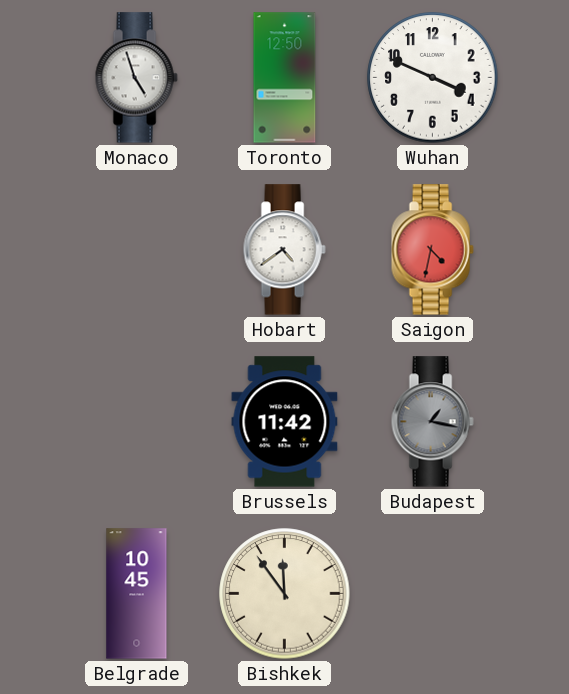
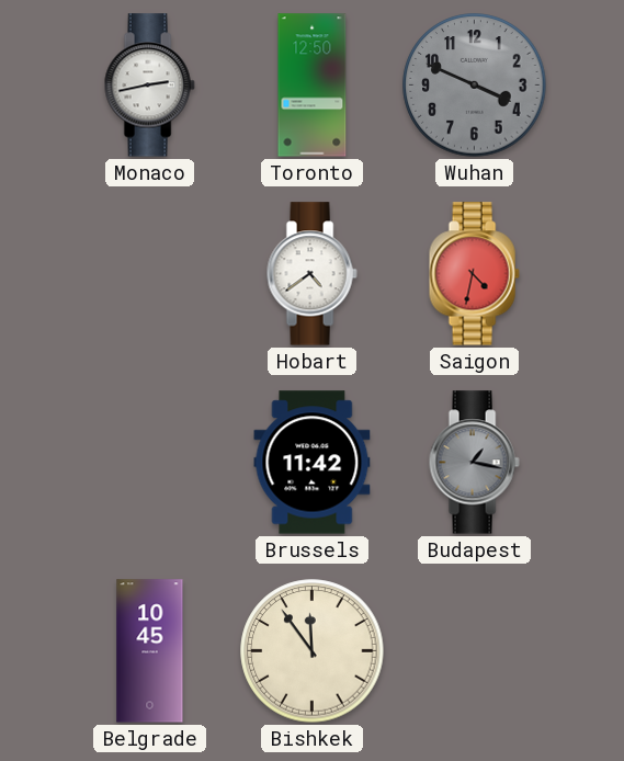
Monaco: 4:57 -> 2:43 (149, 86)
Wuhan dial: white -> grey (475, 86)
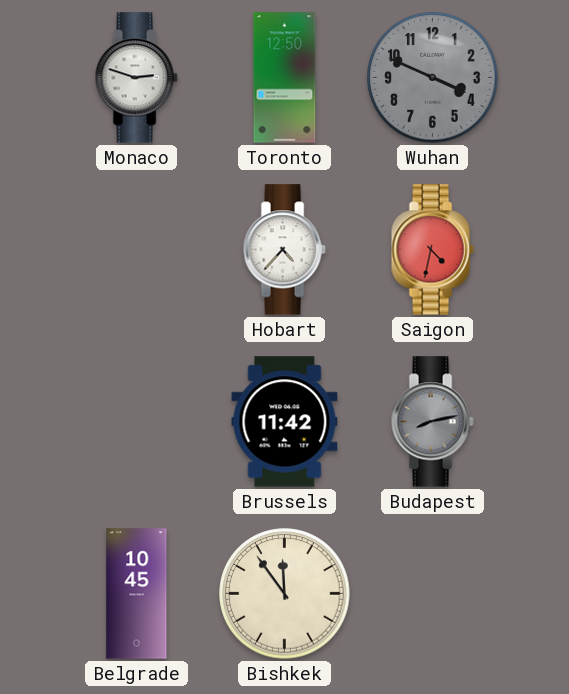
Monaco: 2:43 -> 2:48 (136, 78)
Hobart: 4:39 -> 4:37 (284, 250)
Budapest: 1:17 -> 8:13 (432, 422)
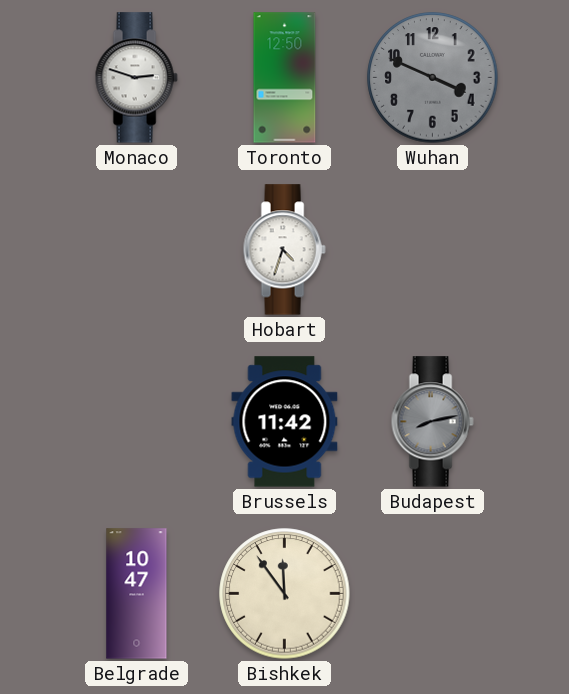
Hobart: 4:37 -> 4:33 (284, 250)
Saigon: 4:32 -> none (432, 250)
Belgrade: 10:45 -> 10:47 (137, 594)
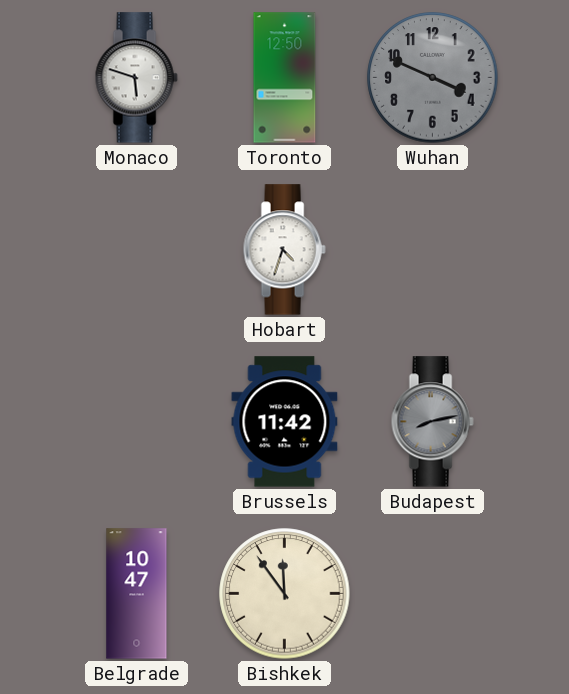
Monaco: 2:48 -> 5:48 (136, 78)
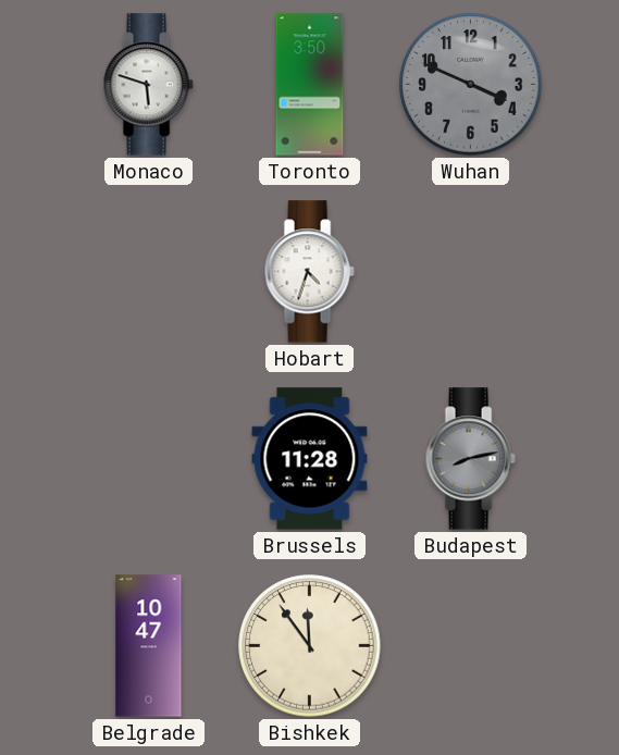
Toronto: 12:50 -> 3:50 (310, 85)
Brussels: 11:42 -> 11:28 (310, 459)
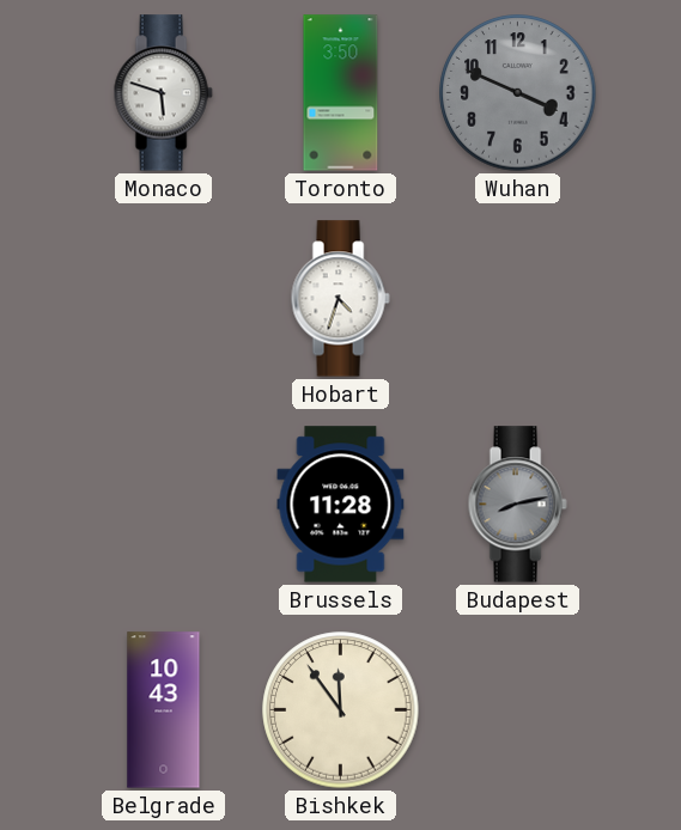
Belgrade: 10:47 -> 10:43 (164, 710)
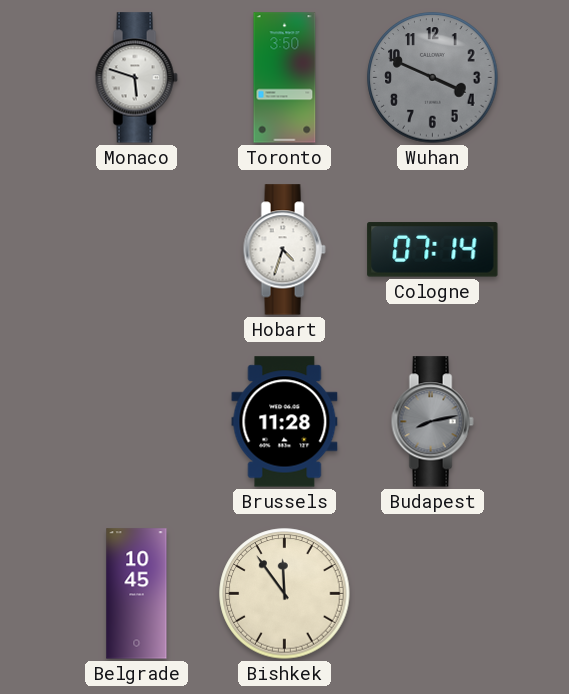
Cologne: none -> 07:14 (433, 250)
Belgrade: 10:43 -> 10:45 (137, 594)
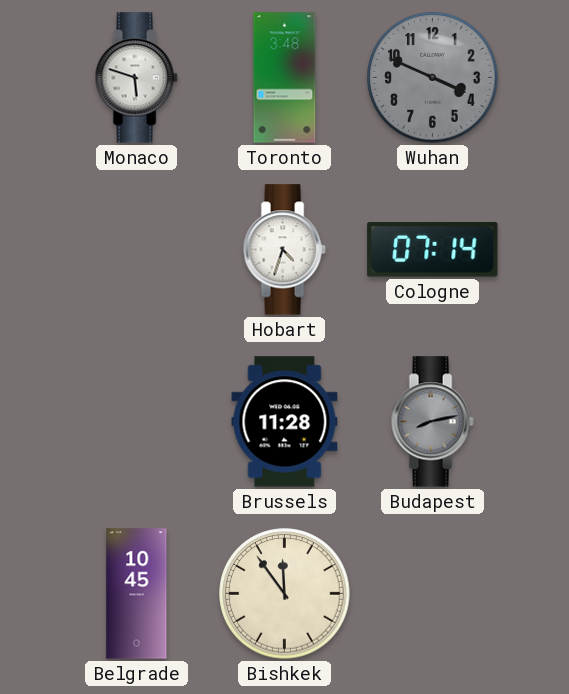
Toronto: 3:50 -> 3:48 (285, 78)
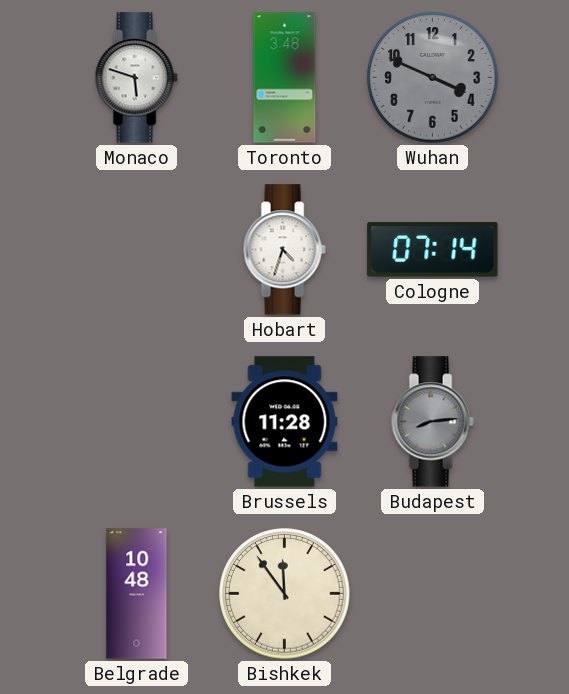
Budapest: 8:13 -> 8:14 (432, 422)
Belgrade: 10:45 -> 10:48 (137, 594)
